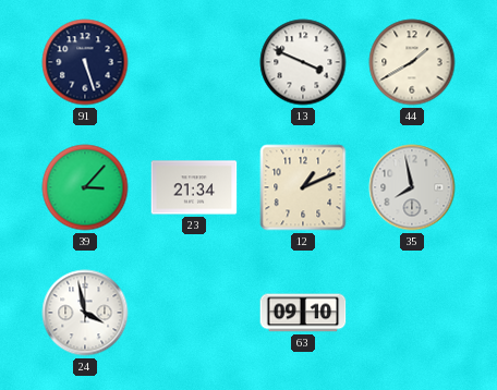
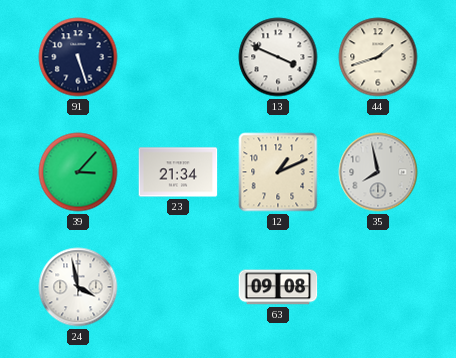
44: 1:40 -> 1:42 (378, 57)
63: 09:10 -> 09:08 (278, 287)
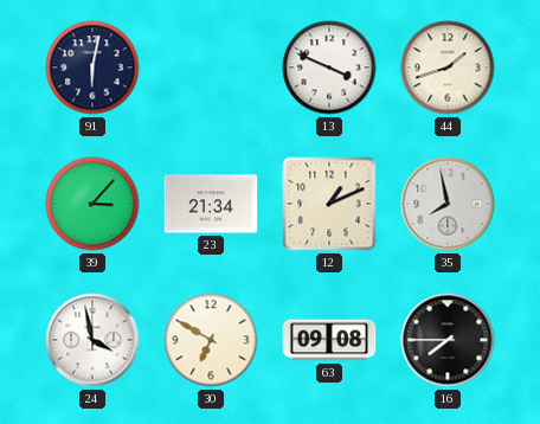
91: 5:27 -> 6:02 (92, 68)
30: none -> 6:50 (211, 340)
16: none -> 7:45 (448, 340)
